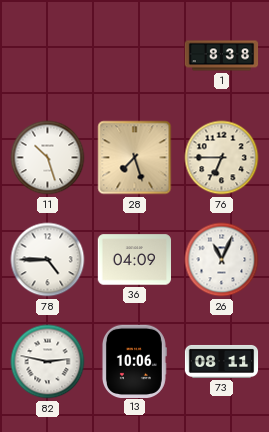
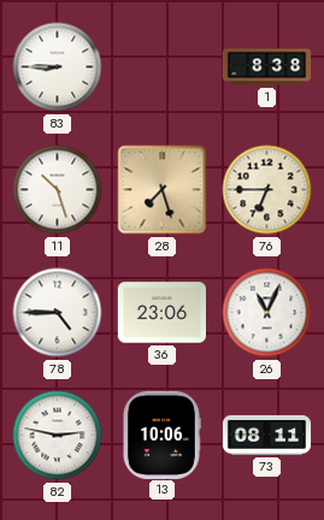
83: none -> 8:45 (58, 67)
36: 04:09 -> 23:06 (161, 313)
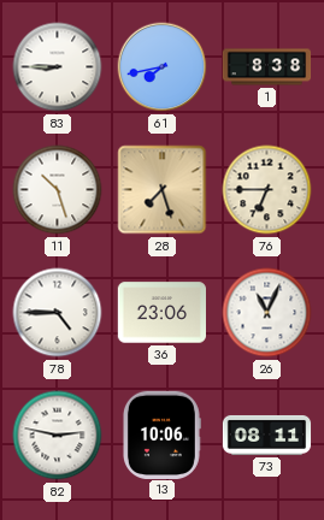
61: none -> 7:43 (163, 67)
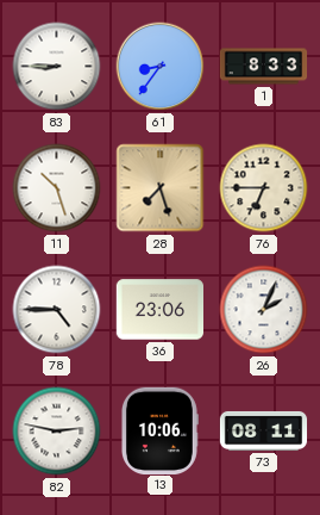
61: 7:43 -> 8:36 (161, 67)
1: 8:38 -> 8:33 (264, 67)
26: 11:04 -> 2:04 (264, 310)
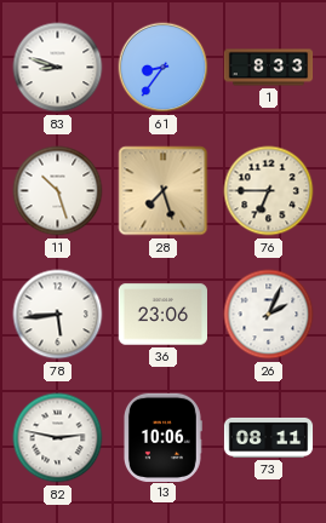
83: 8:45 -> 8:48 (58, 68)
78: 4:45 -> 5:44 (58, 315)
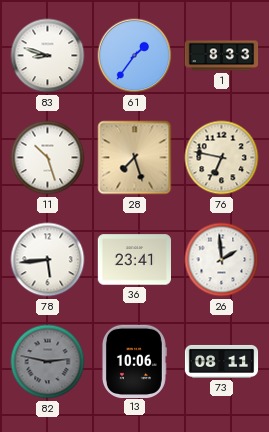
61: 8:36 -> 1:36 (135, 56)
76: 6:45 -> 6:47 (222, 158)
36: 23:06 -> 23:41 (134, 260)
26: 2:04 -> 1:59 (222, 260)
82 dial: white -> grey (48, 362)
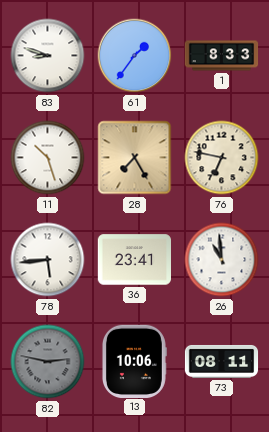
28: 7:27 -> 7:25 (135, 158)
26: 1:59 -> 10:59 (222, 260)
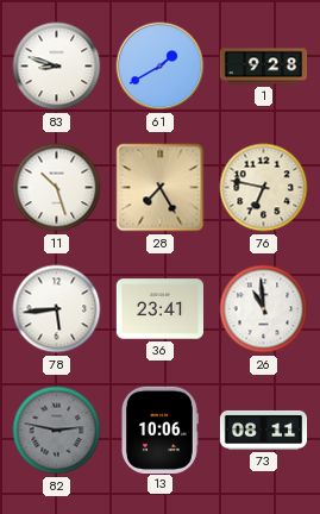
61: 1:36 -> 1:40 (161, 67)
1: 8:33 -> 9:28 (264, 67)
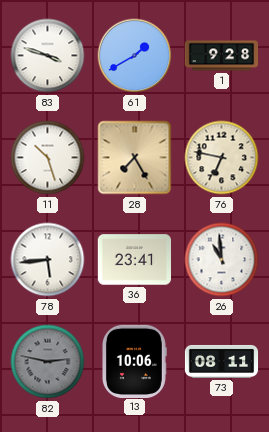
83: 8:48 -> 3:48 (48, 56)
